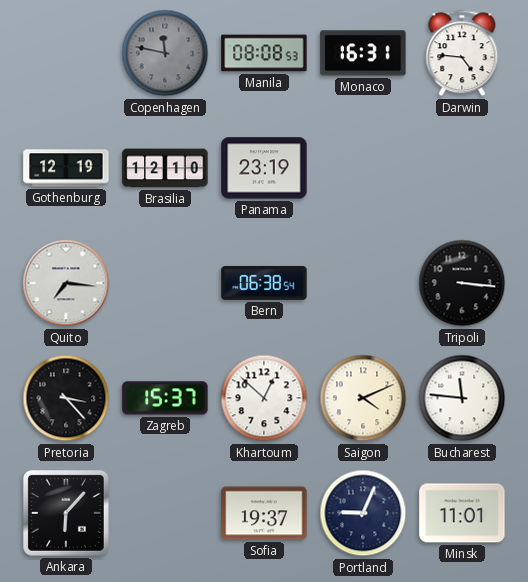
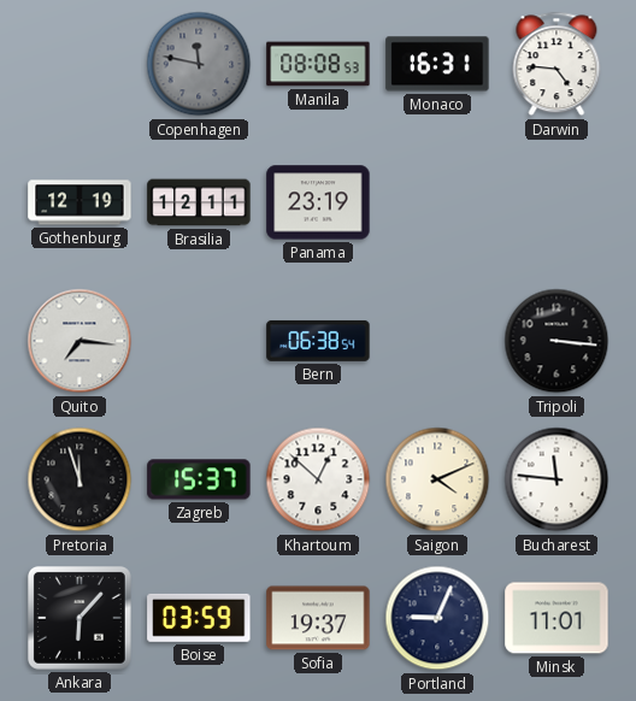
Brasilia: 12:10 -> 12:11 (199, 202)
Pretoria: 3:23 -> 11:57 (79, 479)
Boise: none -> 03:59 (199, 618)
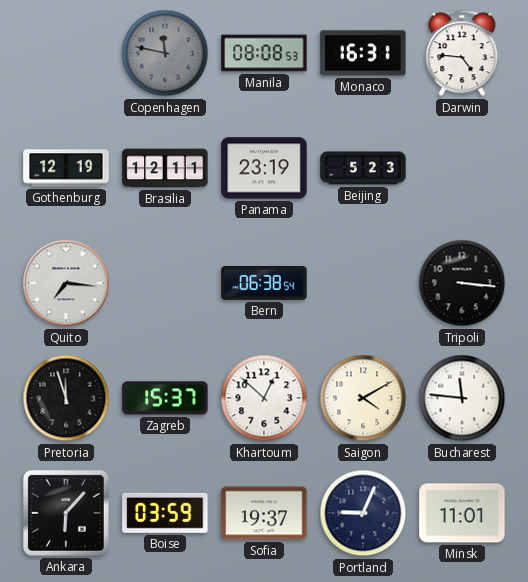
Beijing: none -> 5:23 (363, 168)
Saigon: 4:11 -> 4:10 (363, 398)
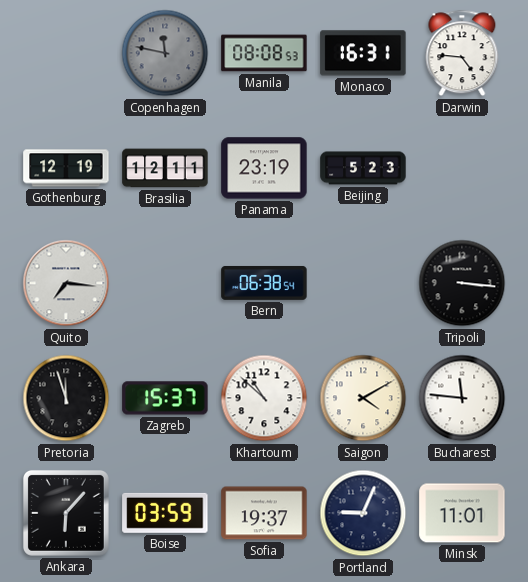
Khartoum: 12:52 -> 10:52 (264, 398)
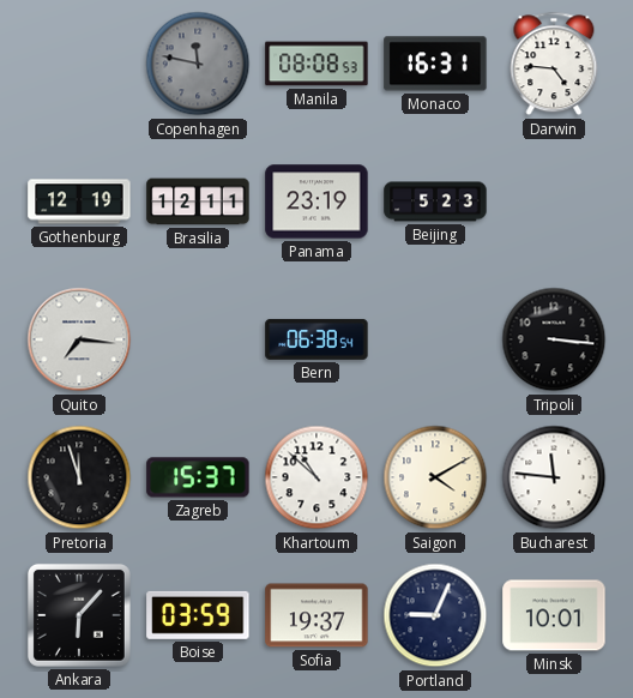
Minsk: 11:01 -> 10:01 (554, 615)
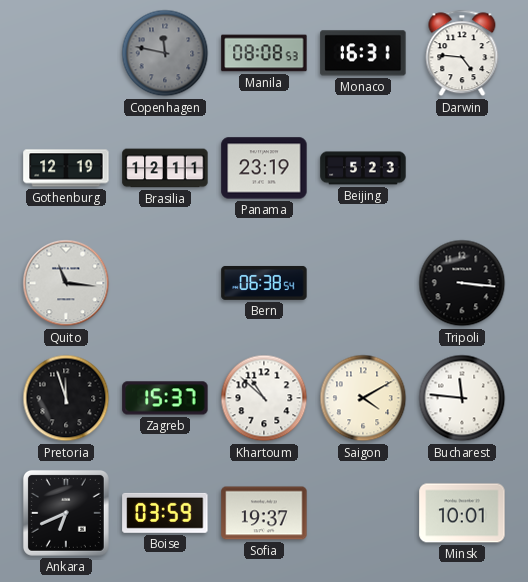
Quito: 7:16 -> 11:16 (66, 283)
Ankara: 6:07 -> 6:41 (66, 513)
Portland: 9:04 -> none (435, 615)
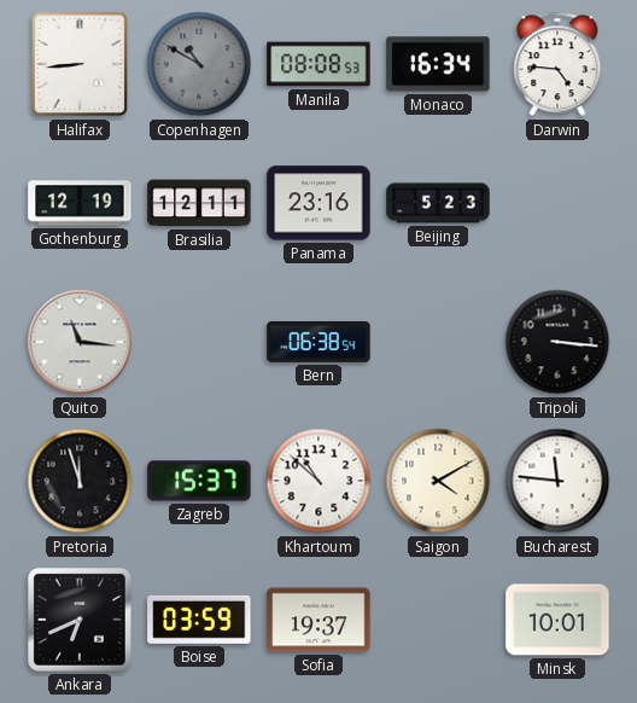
Halifax: none -> 8:44 (80, 64)
Copenhagen: 11:47 -> 10:50 (199, 64)
Monaco: 16:31 -> 16:34 (438, 64)
Panama: 23:19 -> 23:16 (318, 203)
